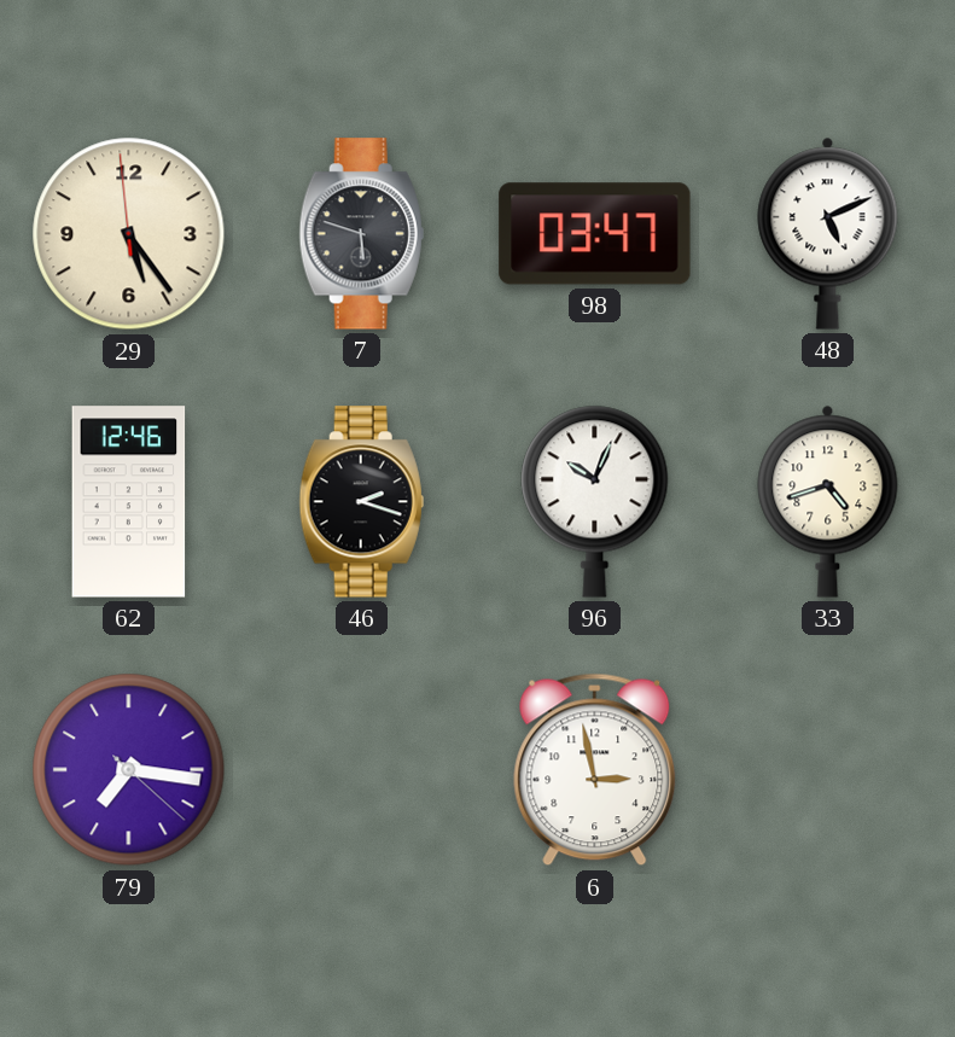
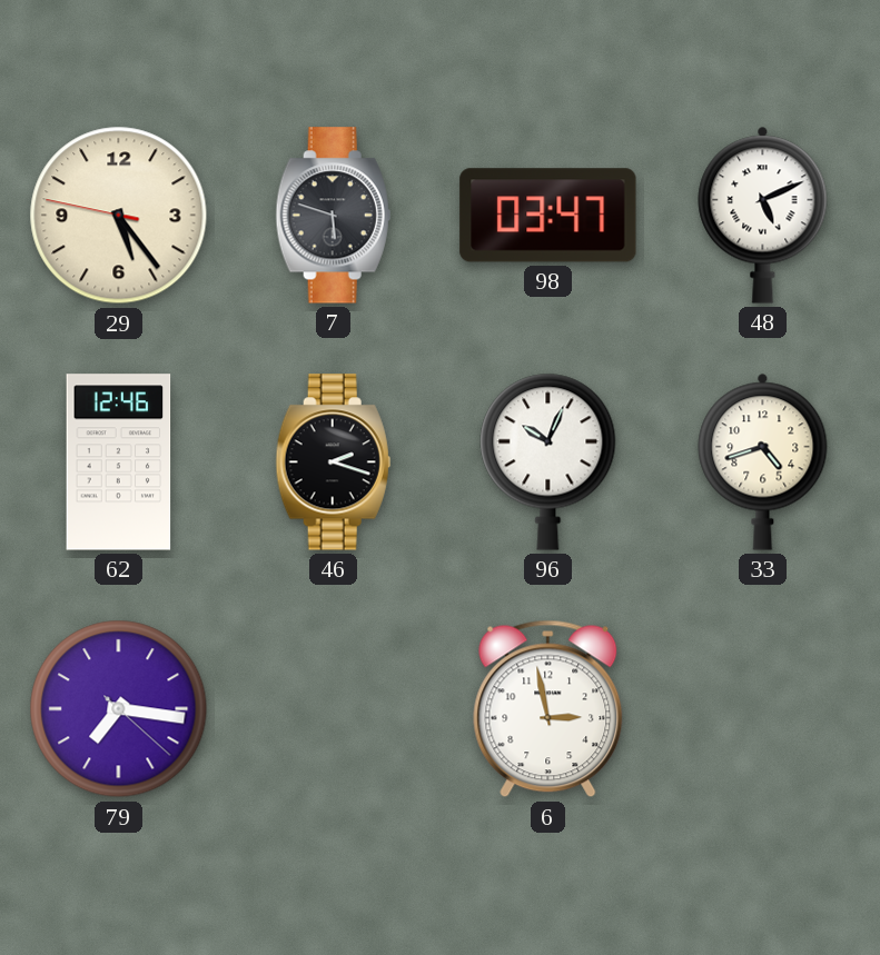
29: 5:23:59 -> 5:23:47 (119, 216)
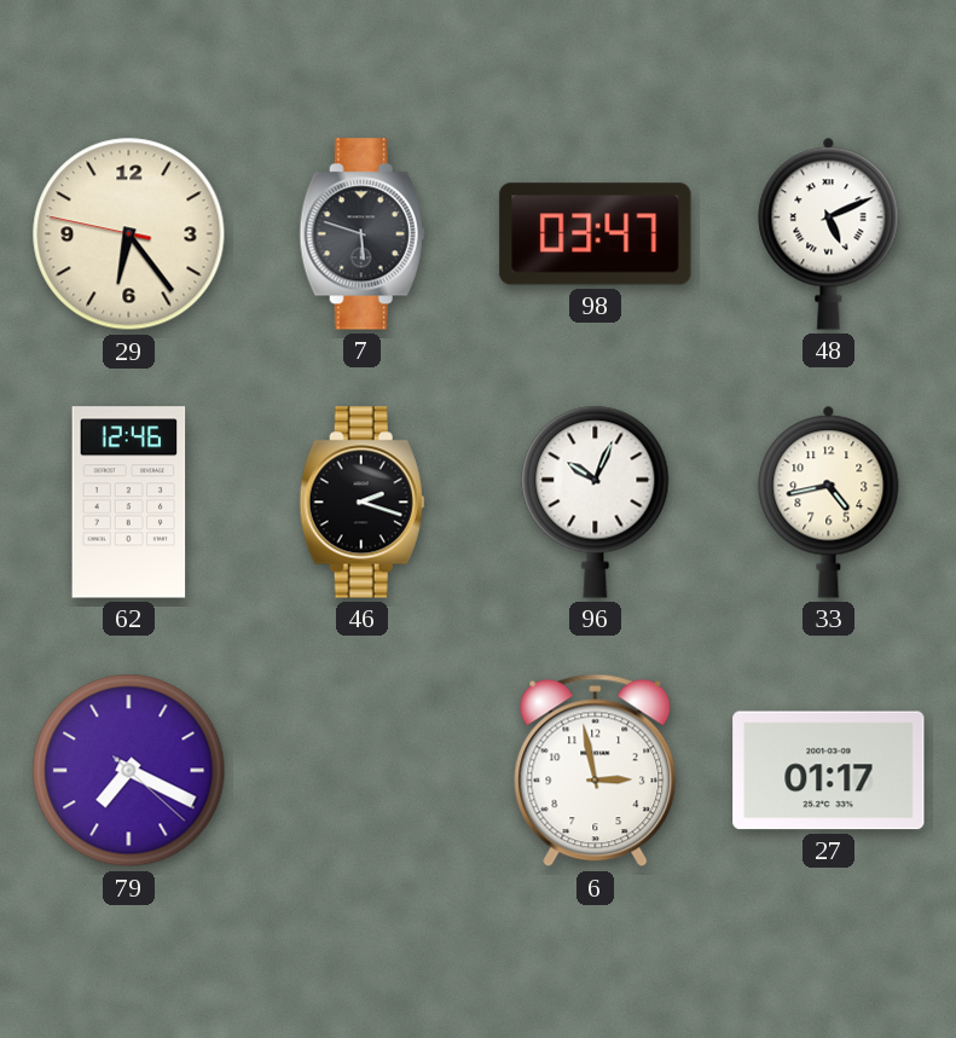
29: 5:23 -> 6:23 (129, 234)
33: 4:42 -> 4:43 (829, 501)
79: 7:16 -> 7:19 (129, 771)
27: none -> 01:17 (829, 771)
